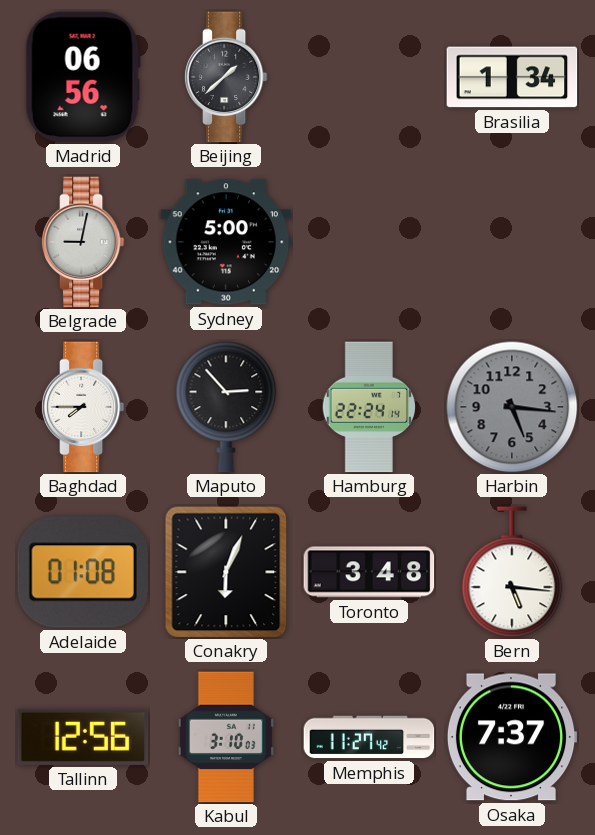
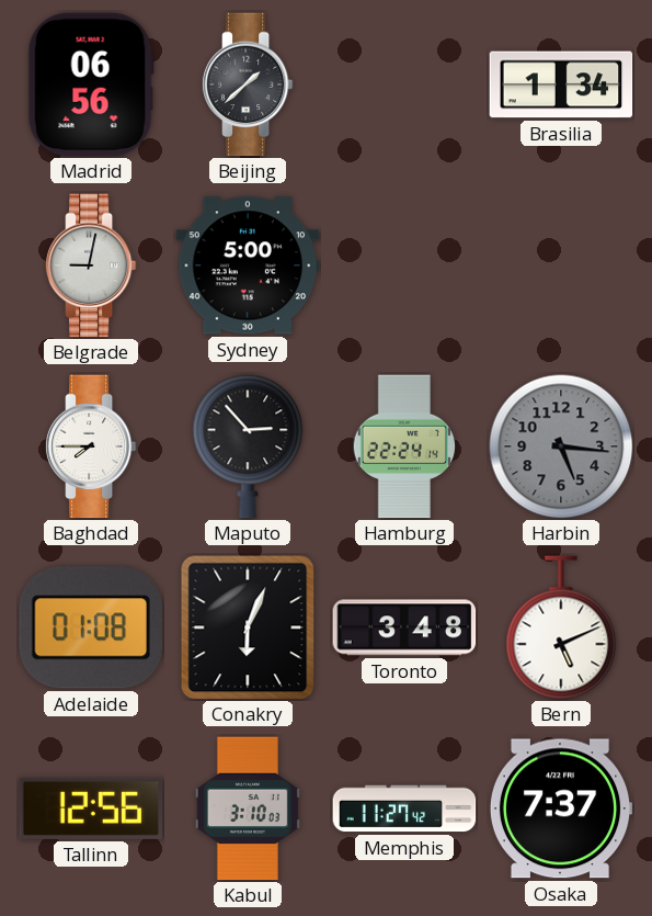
Bern: 5:16 -> 5:11 (561, 627)
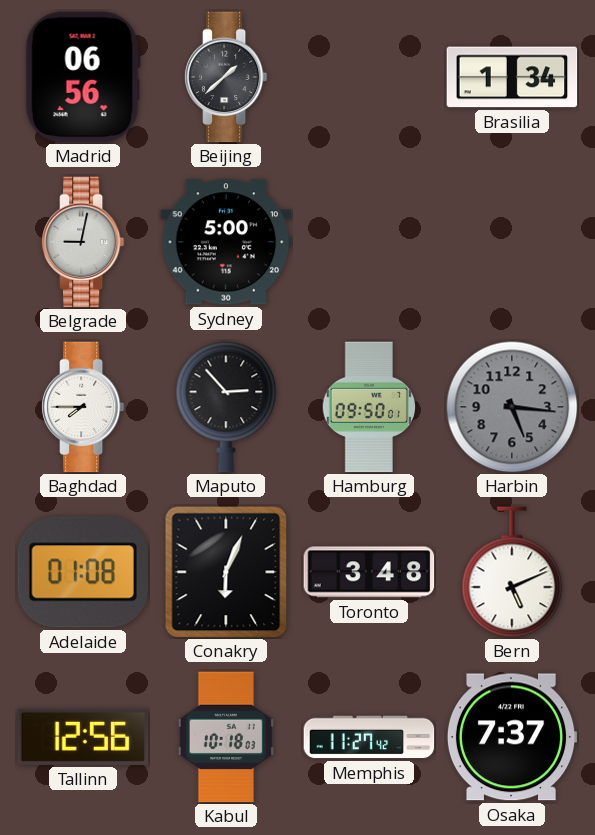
Hamburg: 22:24 -> 09:50 (369, 407)
Kabul: 3:10 -> 10:18 (226, 737)
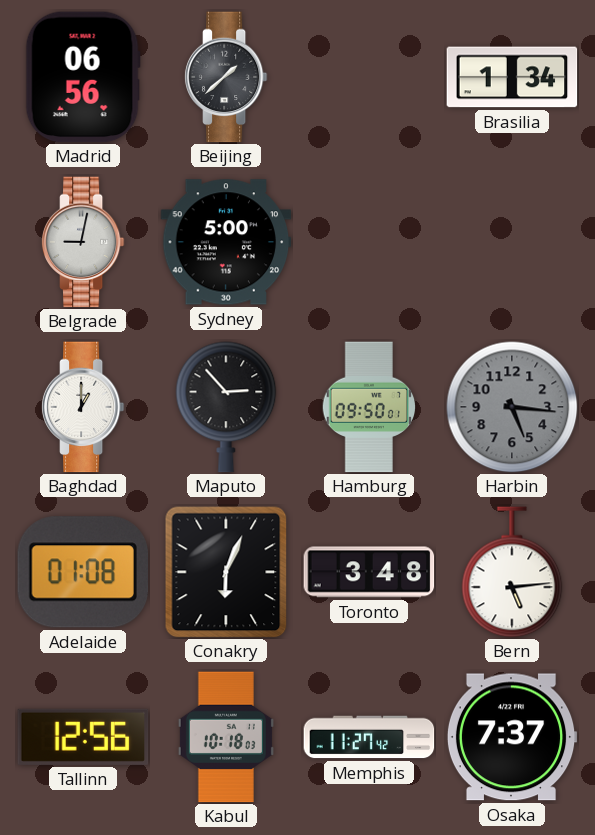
Baghdad: 7:45 -> 1:00 (83, 407)
Bern: 5:11 -> 5:14 (512, 572)
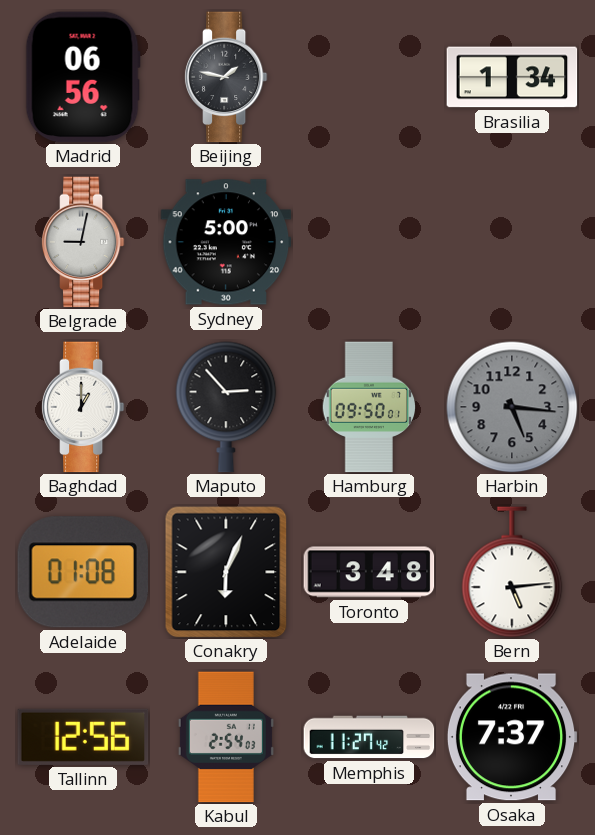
Beijing: 1:38 -> 1:47 (226, 77)
Kabul: 10:18 -> 2:54 (226, 737)
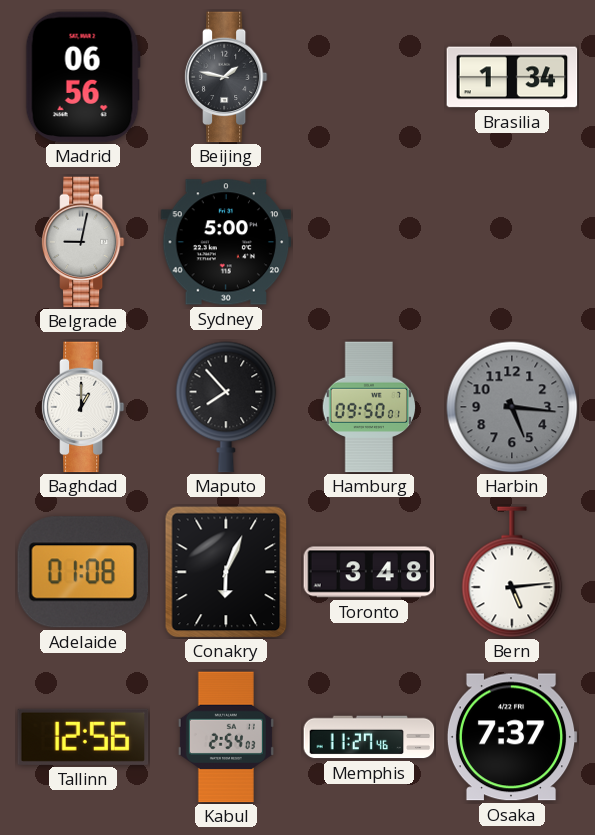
Maputo: 2:53 -> 7:53 (226, 407)
Memphis: 11:27:42 -> 11:27:46 (369, 737)
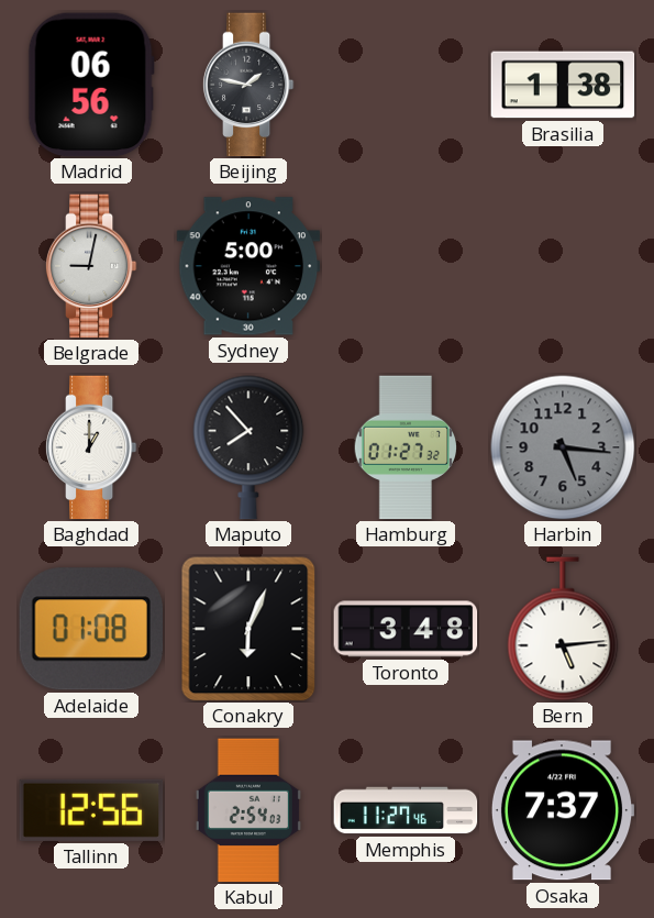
Brasilia: 1:34 -> 1:38 (563, 85)
Hamburg: 09:50 -> 01:27 (406, 447)
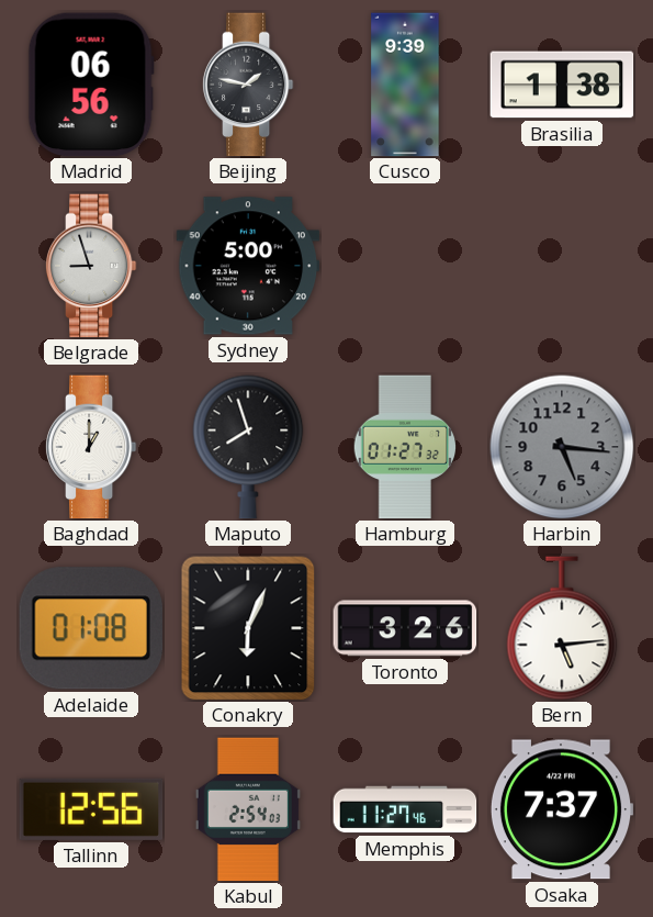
Cusco: none -> 9:39 (405, 85)
Belgrade: 9:02 -> 8:57 (91, 266)
Maputo: 7:53 -> 7:57 (248, 447)
Toronto: 3:48 -> 3:26 (405, 628)
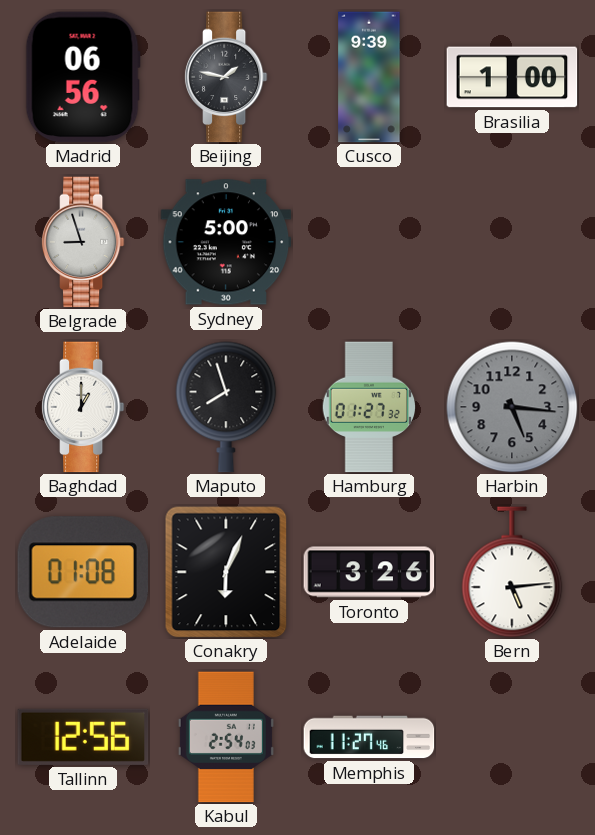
Brasilia: 1:38 -> 1:00 (512, 77)
Osaka: 7:37 -> none (562, 809)
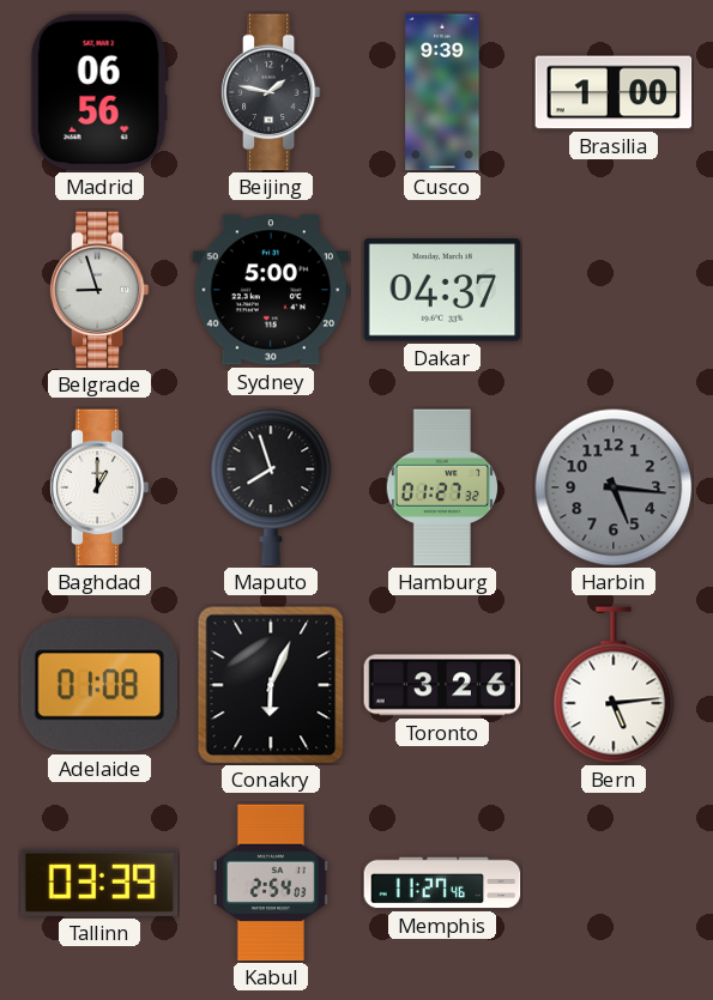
Dakar: none -> 04:37 (442, 290)
Tallinn: 12:56 -> 03:39 (99, 883)
